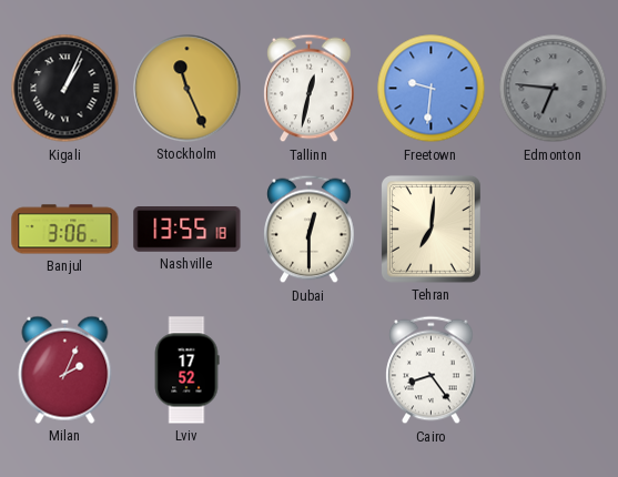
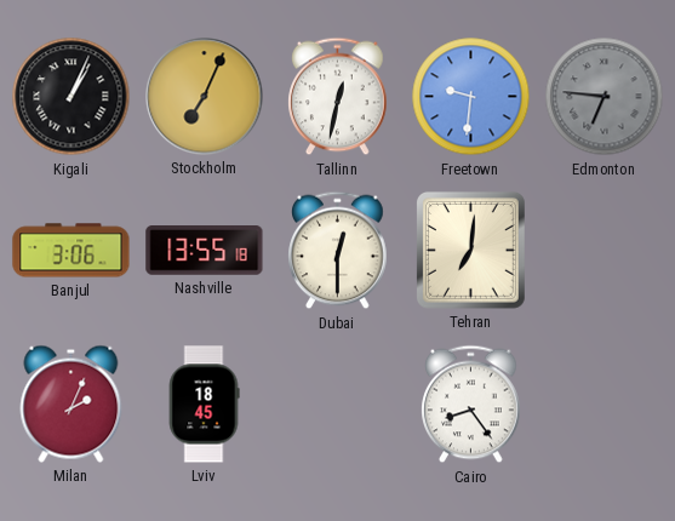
Stockholm: 11:26 -> 7:04 (205, 97)
Lviv: 17:52 -> 18:45 (204, 405)
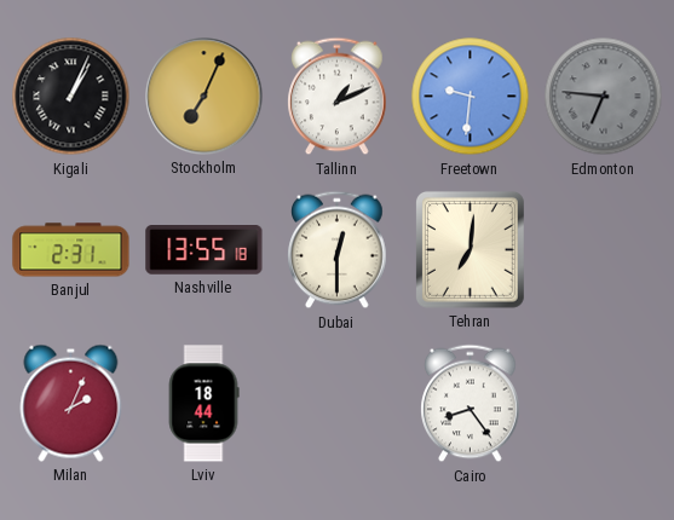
Tallinn: 12:32 -> 1:11 (338, 97)
Banjul: 3:06 -> 2:31 (71, 250)
Lviv: 18:45 -> 18:44 (203, 404)
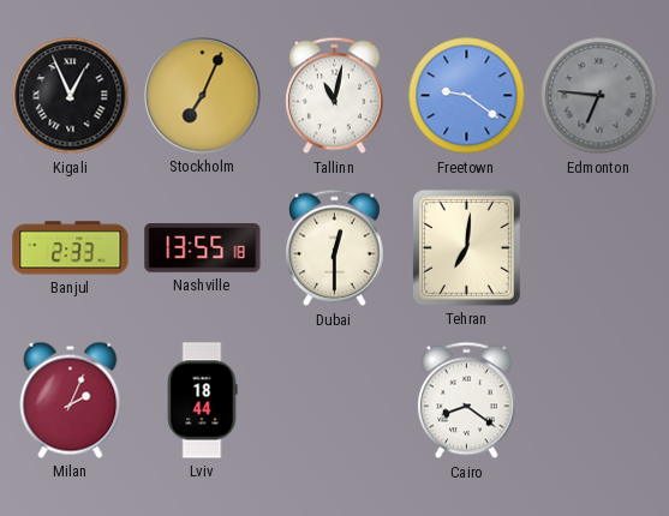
Kigali: 1:04 -> 12:56 (71, 96)
Tallinn: 1:11 -> 11:02 (335, 96)
Freetown: 9:31 -> 9:21 (467, 96)
Banjul: 2:31 -> 2:33 (71, 248)
Cairo: 8:24 -> 8:21 (467, 401)
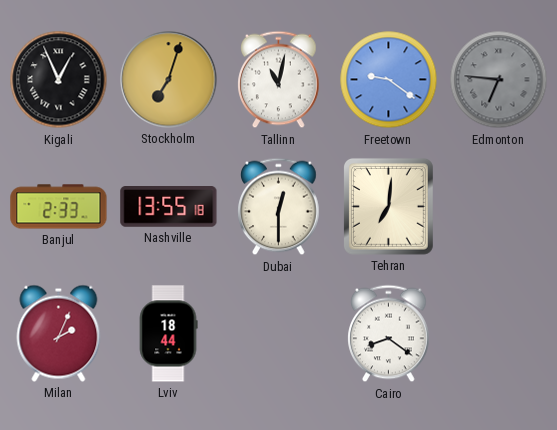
Stockholm: 7:04 -> 7:03 (169, 80)
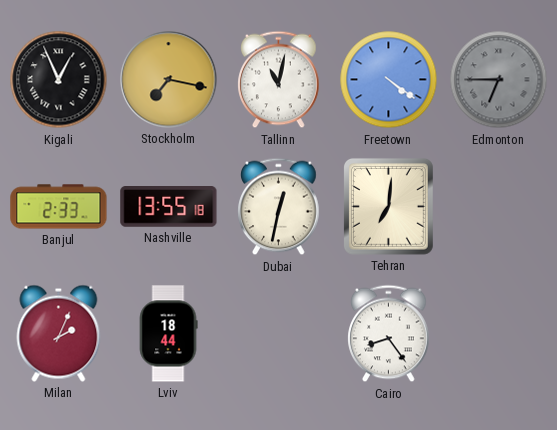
Stockholm: 7:03 -> 7:17 (169, 80)
Freetown: 9:21 -> 4:21 (389, 80)
Edmonton: 6:46 -> 6:45 (499, 80)
Dubai: 12:30 -> 12:32 (279, 207)
Cairo: 8:21 -> 8:24 (389, 334)
